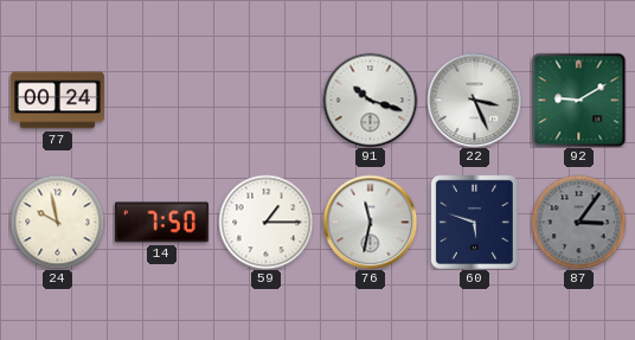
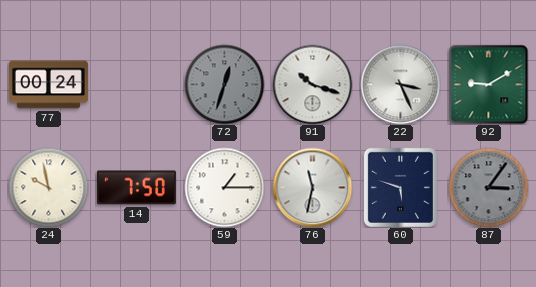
72: none -> 12:33 (224, 84)
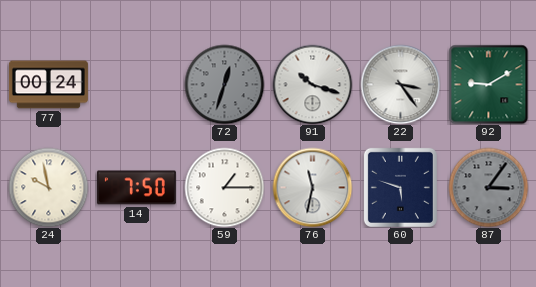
22: 3:26 -> 3:24 (400, 84)
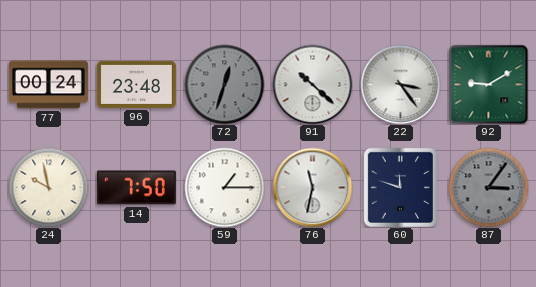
96: none -> 23:48 (136, 84)
91: 10:18 -> 10:22 (312, 84)
60: 5:48 -> 11:48 (400, 187)
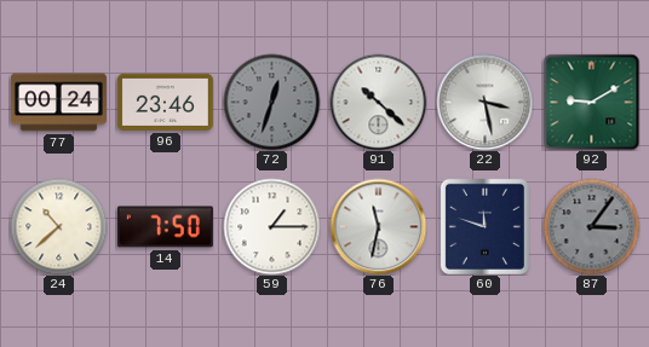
96: 23:48 -> 23:46 (165, 102)
22: 3:24 -> 3:28 (484, 102)
24: 9:58 -> 10:38 (58, 226)
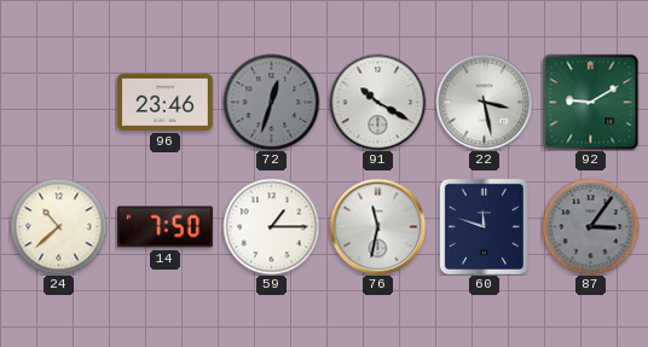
77: 00:24 -> none (58, 103)
91: 10:22 -> 10:20 (377, 102)
